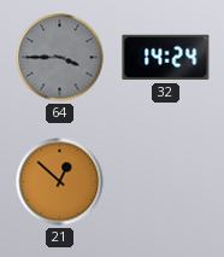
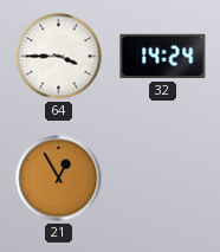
64 dial: grey -> white (59, 57)
21: 12:52 -> 12:55 (59, 179)
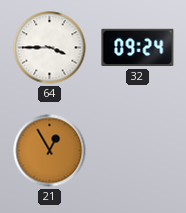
32: 14:24 -> 09:24 (138, 48)
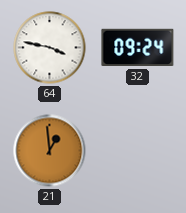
64: 3:45 -> 3:47 (50, 48)
21: 12:55 -> 12:59 (50, 151)
